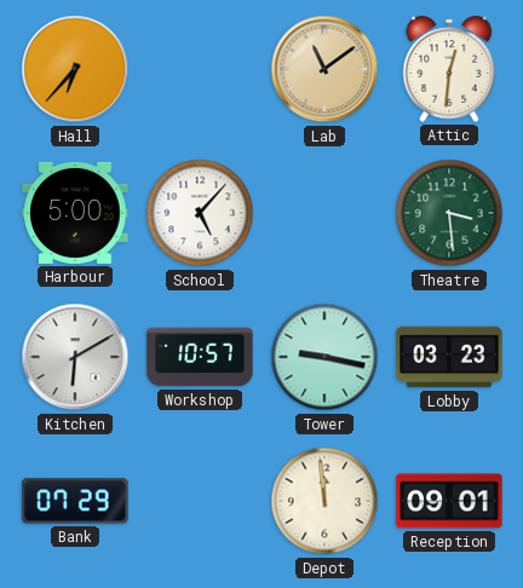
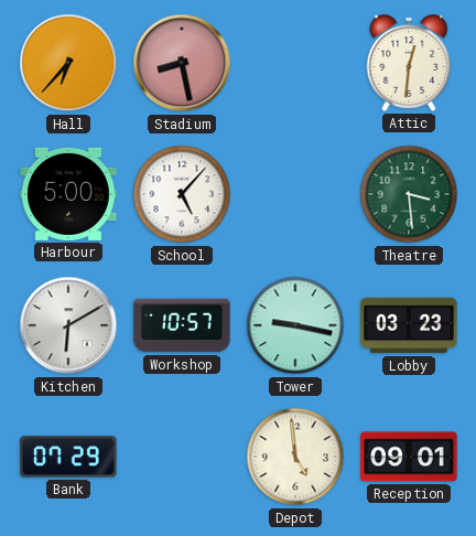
Stadium: none -> 8:28 (182, 63)
Lab: 11:09 -> none (324, 69)
Depot: 11:59 -> 4:59 (295, 457)
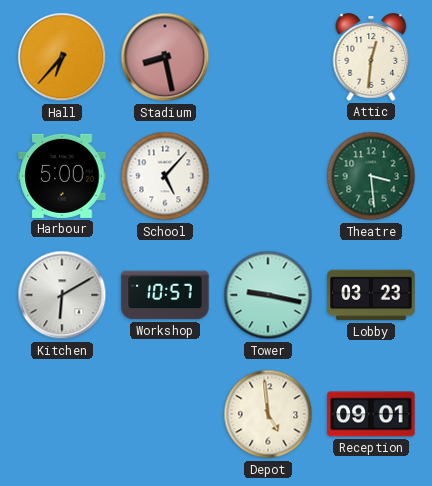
Bank: 07:29 -> none (68, 457)
